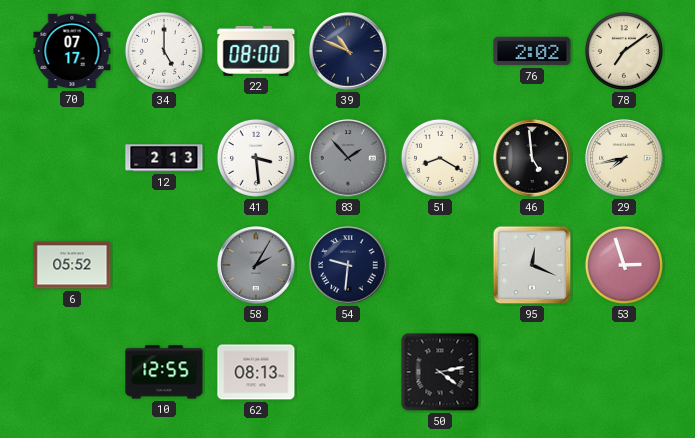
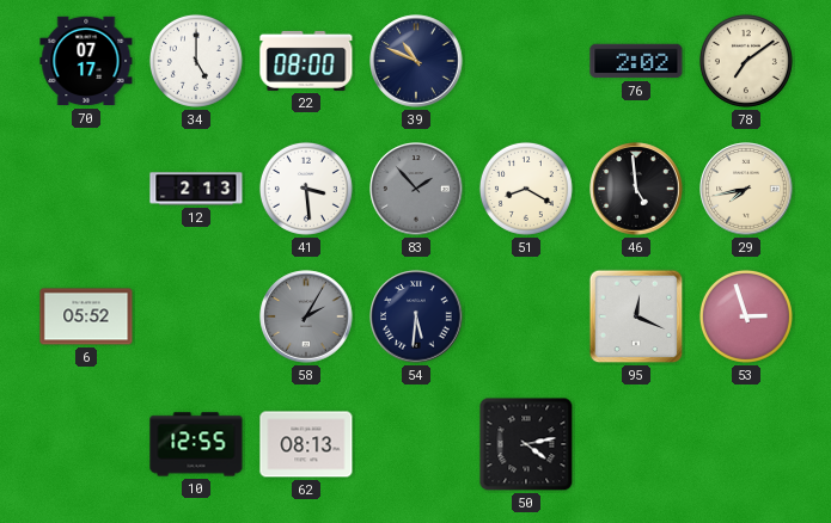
54: 9:31 -> 5:31 (416, 316)
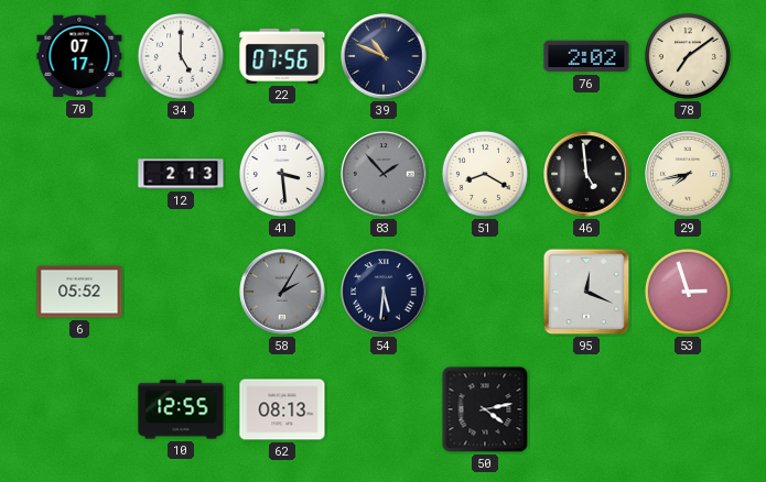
22: 08:00 -> 07:56 (282, 56)
